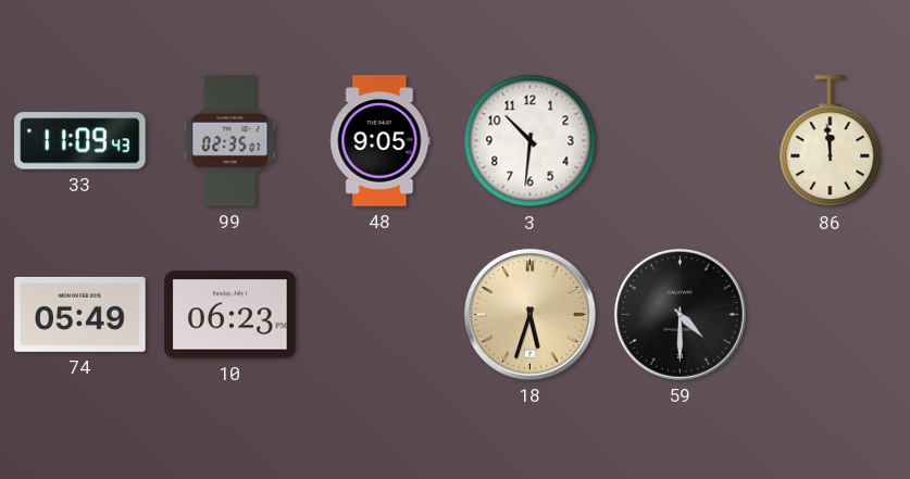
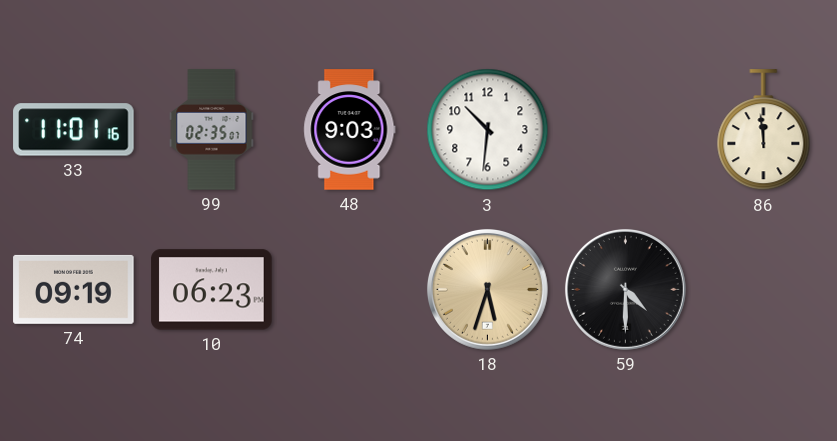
33: 11:09 -> 11:01 (74, 130)
48: 9:05 -> 9:03 (350, 130)
74: 05:49 -> 09:19 (74, 289)
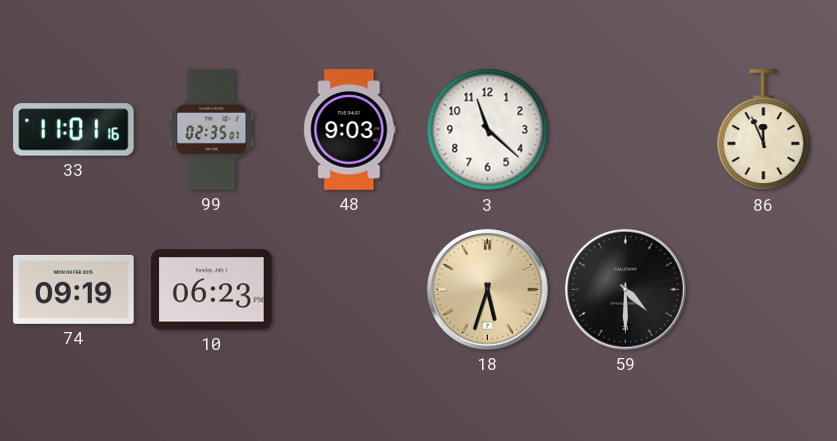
3: 10:31 -> 11:22 (488, 130)
86: 11:59 -> 11:56 (764, 130)
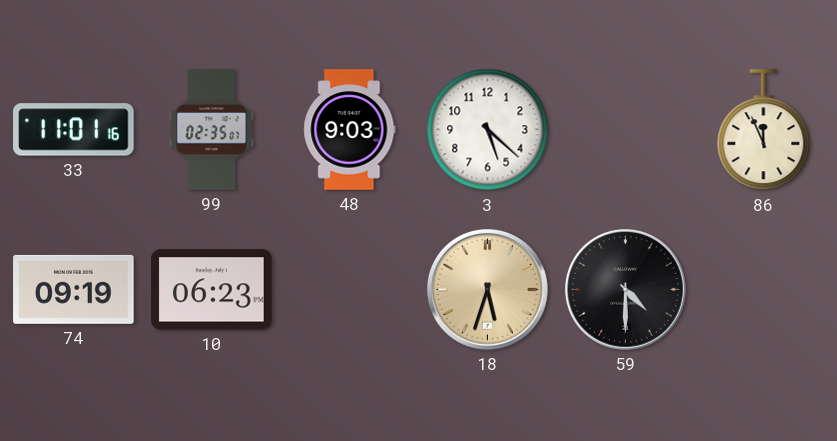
3: 11:22 -> 5:22 (488, 130)
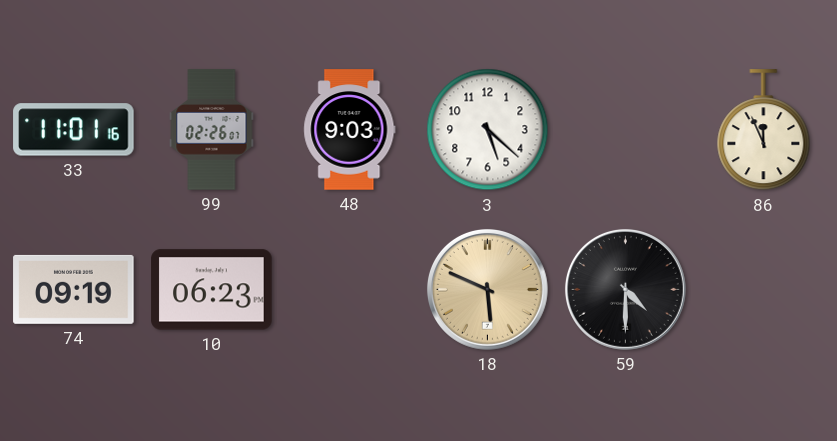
99: 02:35 -> 02:26 (212, 130)
18: 5:33 -> 5:49 (487, 289)
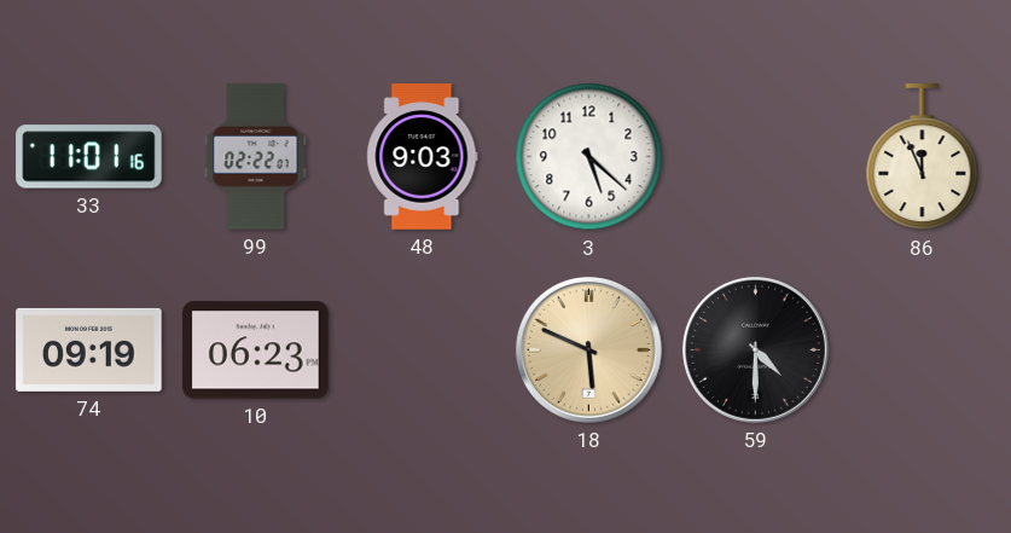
99: 02:26 -> 02:22 (256, 157)
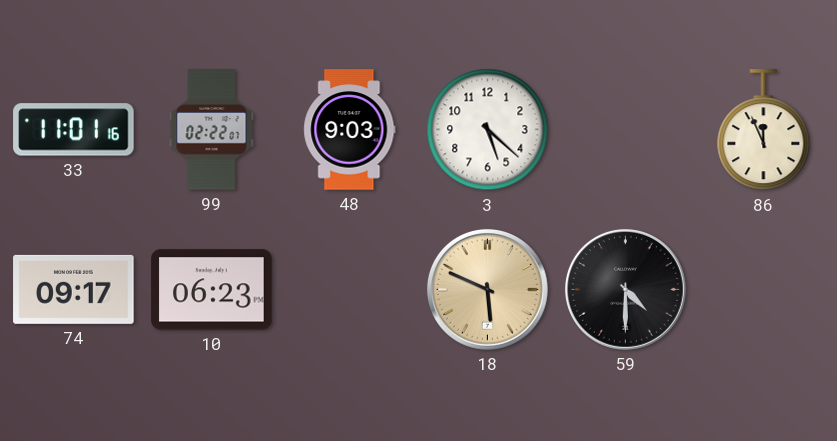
74: 09:19 -> 09:17 (74, 289)
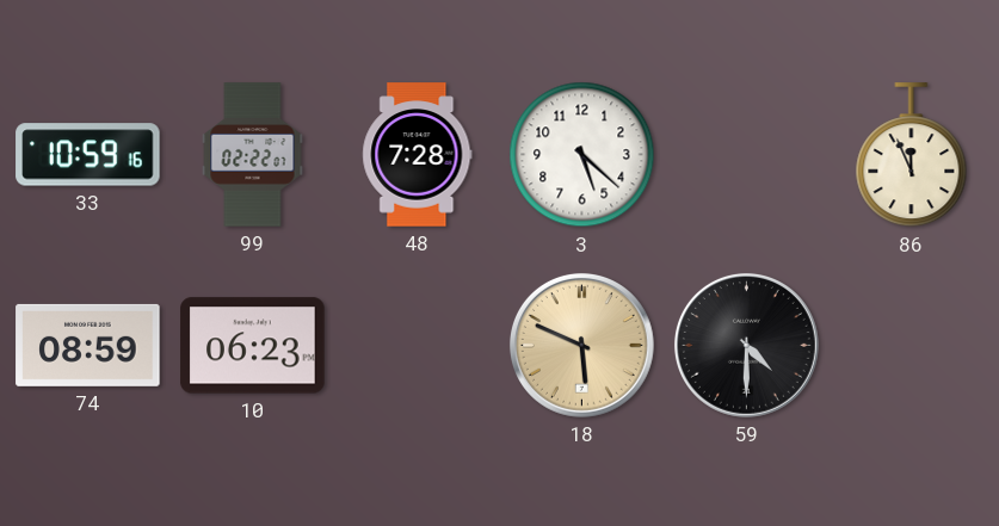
33: 11:01 -> 10:59 (88, 155)
48: 9:03 -> 7:28 (418, 155)
74: 09:17 -> 08:59 (88, 345)
